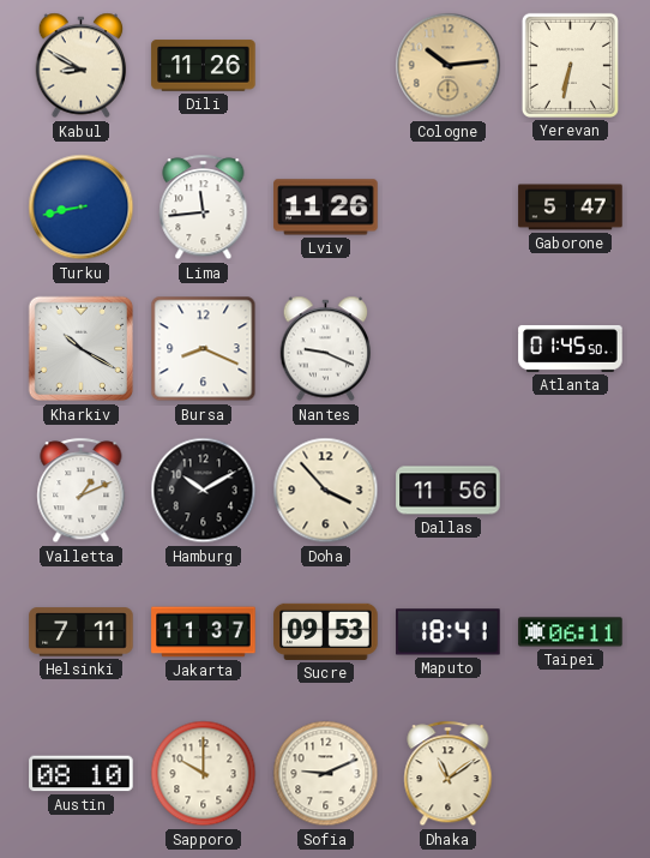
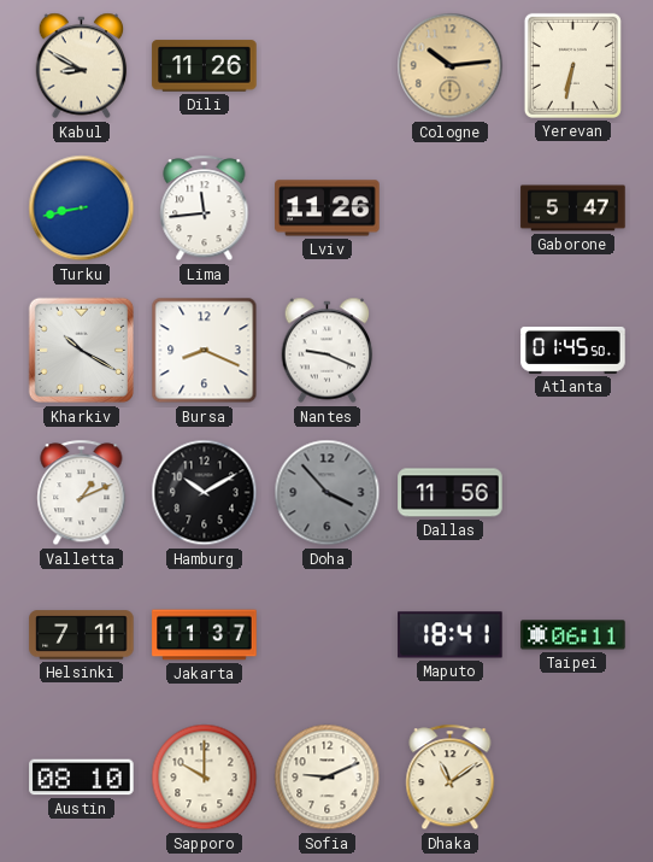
Doha dial: cream -> grey (328, 493)
Sucre: 09:53 -> none (326, 631)
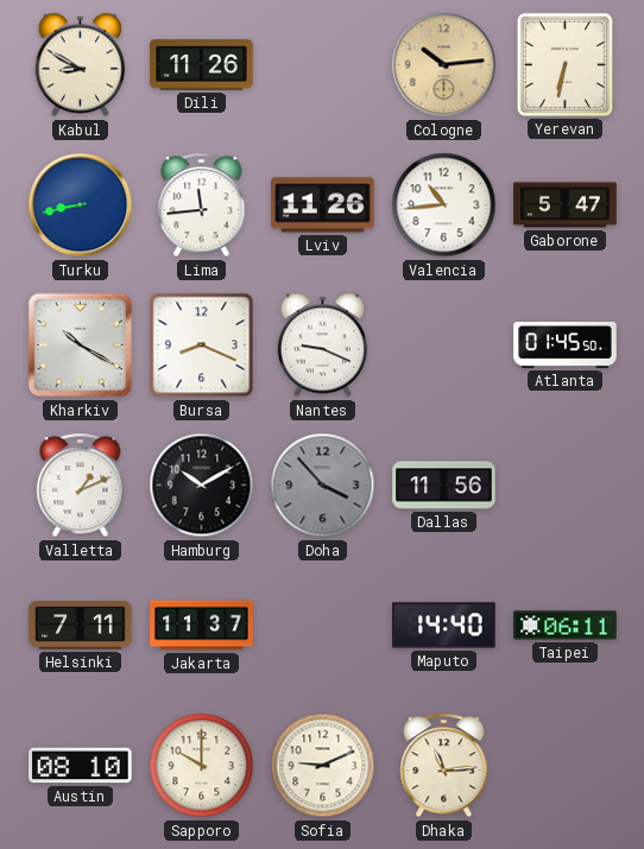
Valencia: none -> 10:44 (444, 205)
Maputo: 18:41 -> 14:40 (444, 626)
Dhaka: 11:09 -> 11:14 (444, 766)
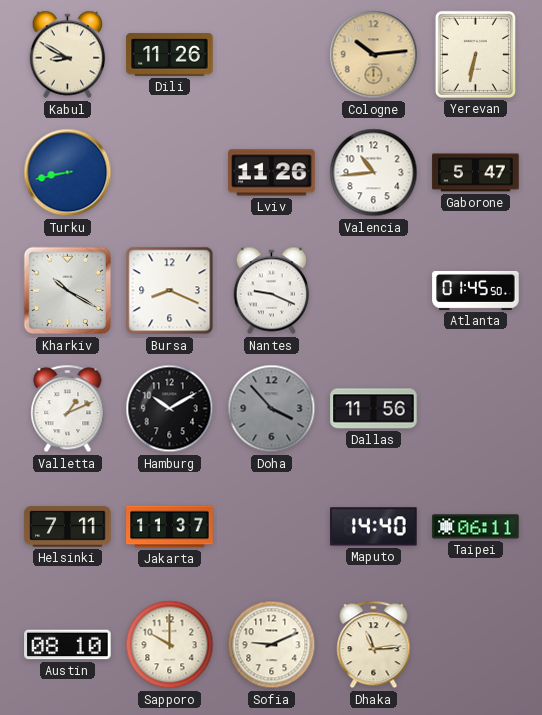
Lima: 11:44 -> none (202, 205)
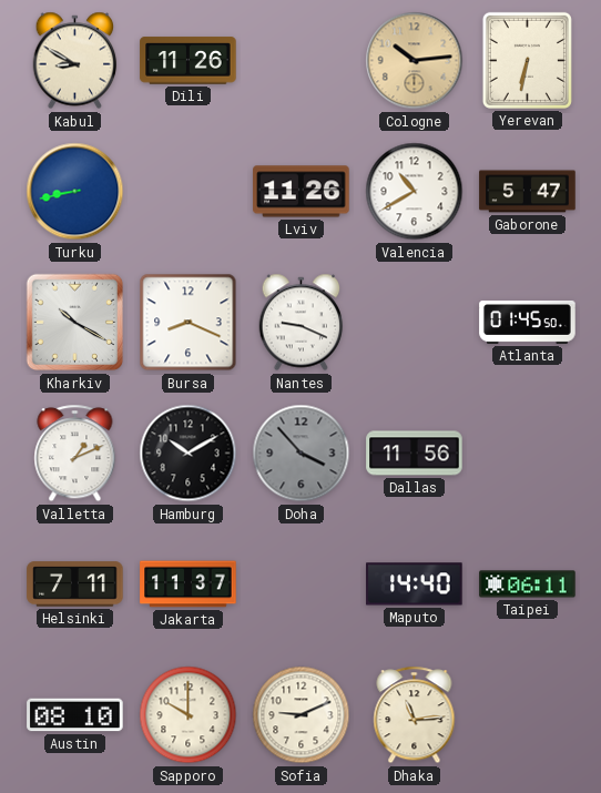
Valencia: 10:44 -> 10:40 (415, 192)
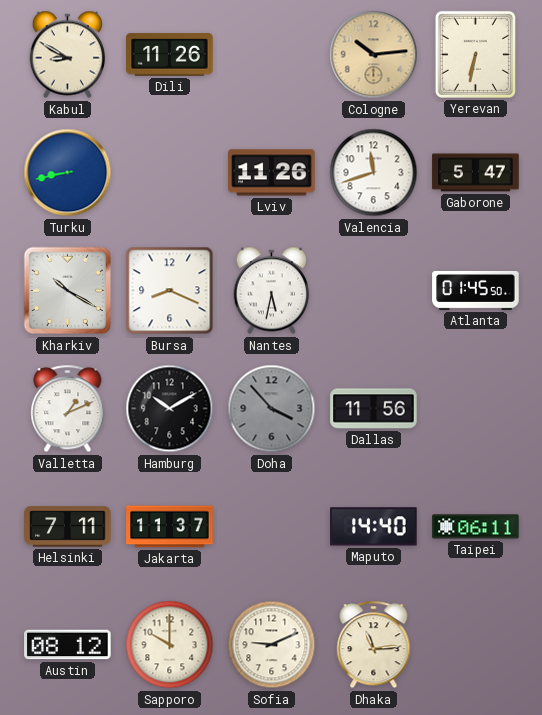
Valencia: 10:40 -> 11:42 (374, 173)
Nantes: 9:19 -> 5:32 (272, 291)
Austin: 08:10 -> 08:12 (68, 645)
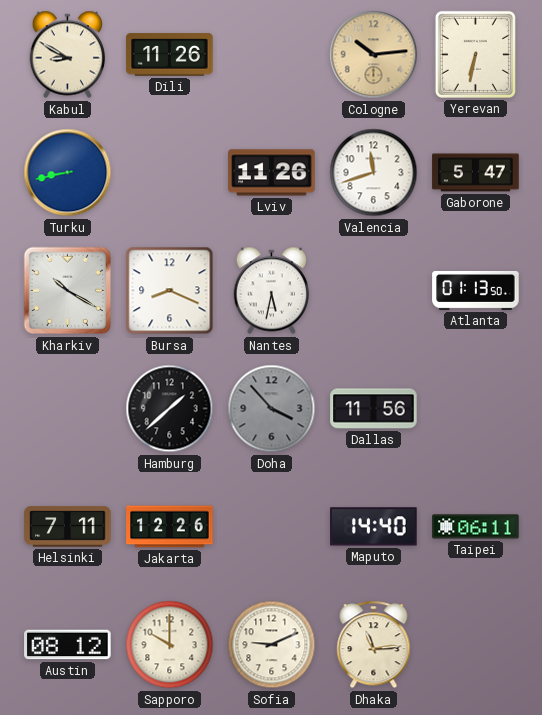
Atlanta: 01:45 -> 01:13 (476, 290)
Valletta: 1:11 -> none (68, 409)
Hamburg: 10:10 -> 1:38 (170, 409)
Jakarta: 11:37 -> 12:26 (170, 527)
